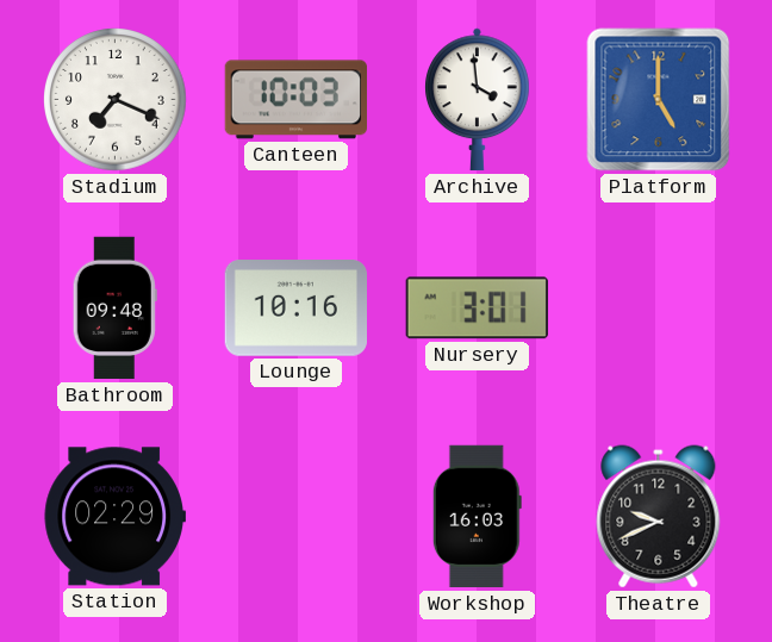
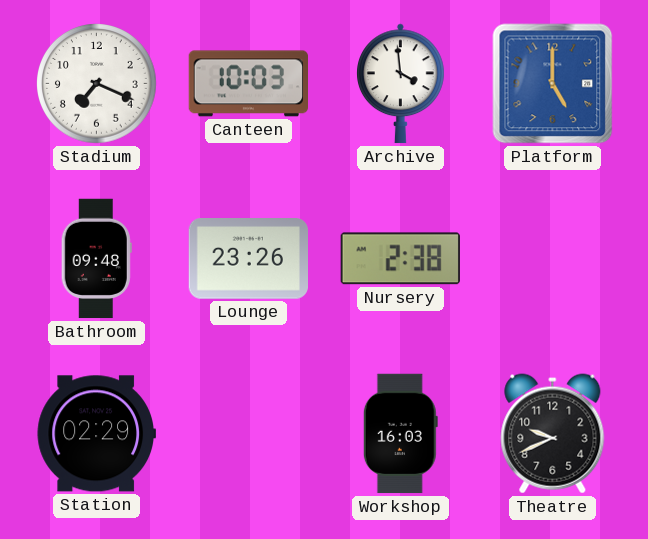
Lounge: 10:16 -> 23:26 (248, 259)
Nursery: 3:01 -> 2:38 (400, 259)
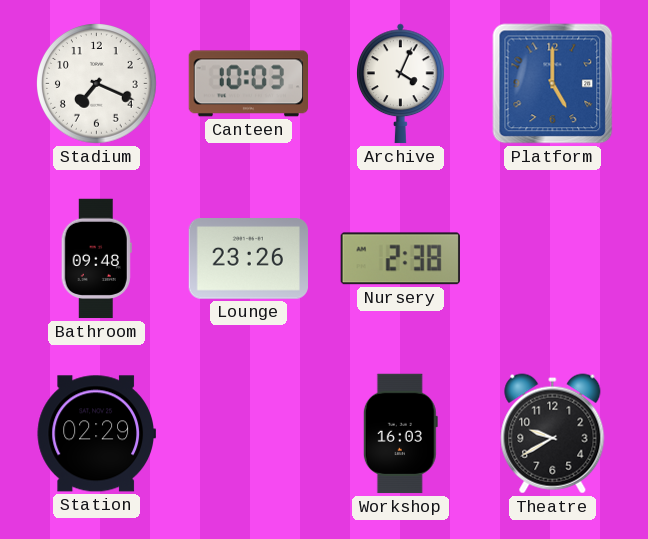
Archive: 3:59 -> 4:04 (401, 84)
Theatre: 9:41 -> 9:40 (553, 434)
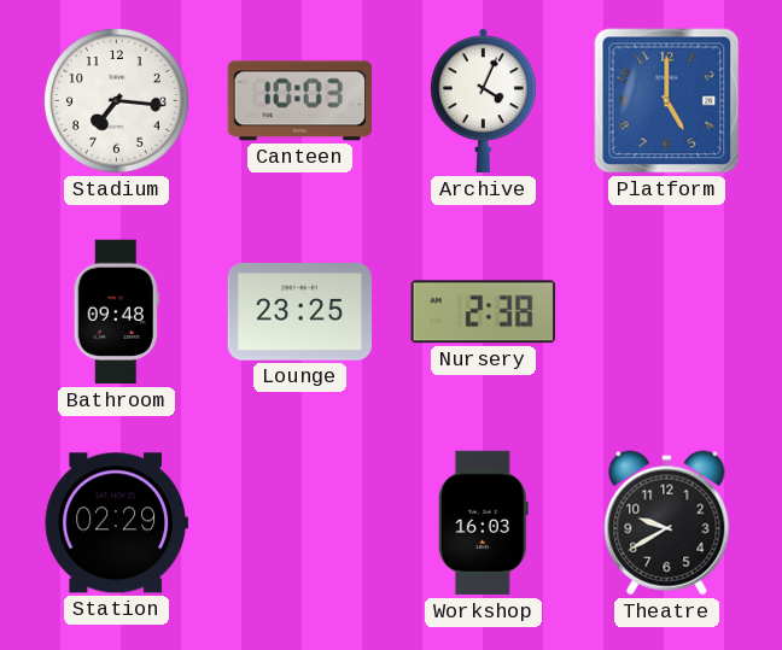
Stadium: 7:19 -> 7:16 (117, 101)
Lounge: 23:26 -> 23:25 (299, 312)
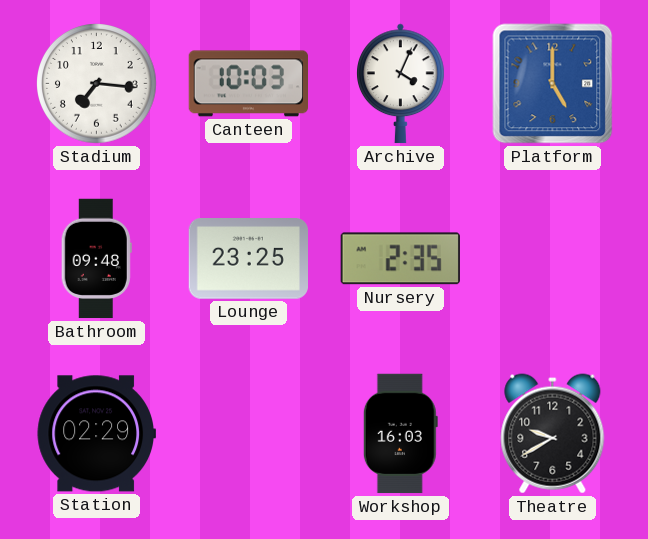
Nursery: 2:38 -> 2:35 (400, 259)
